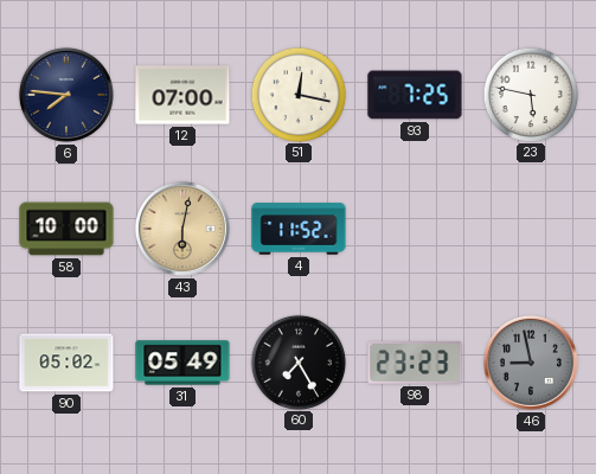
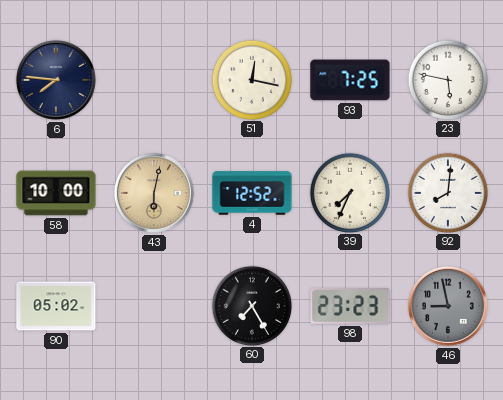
12: 07:00 -> none (182, 95)
4: 11:52 -> 12:52 (252, 193)
39: none -> 7:34 (349, 192)
92: none -> 8:01 (447, 192)
31: 05:49 -> none (182, 363)
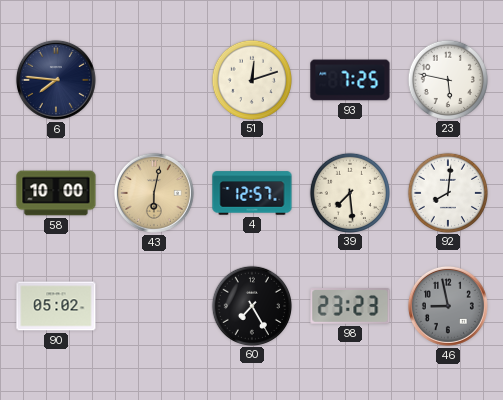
51: 12:17 -> 12:12 (251, 79)
4: 12:52 -> 12:57 (252, 193)
39: 7:34 -> 7:29 (349, 192)
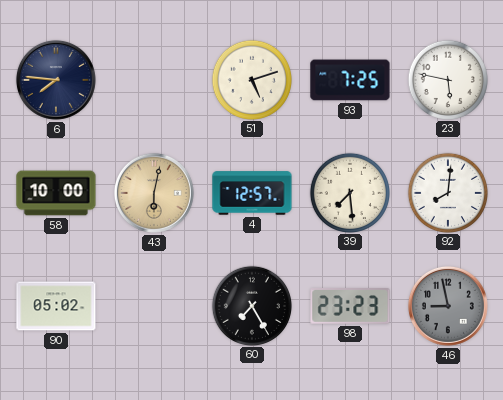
51: 12:12 -> 5:12 (251, 79)
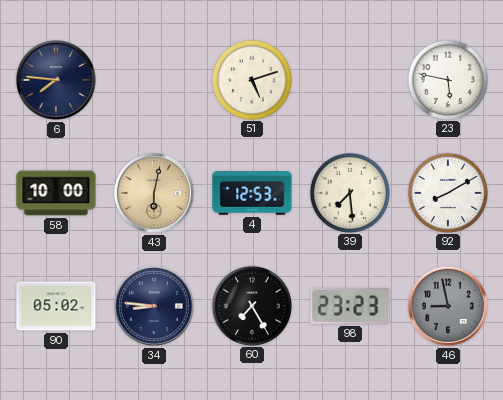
93: 7:25 -> none (350, 80)
4: 12:57 -> 12:53 (252, 193)
92: 8:01 -> 8:10 (447, 192)
34: none -> 8:46 (154, 306)
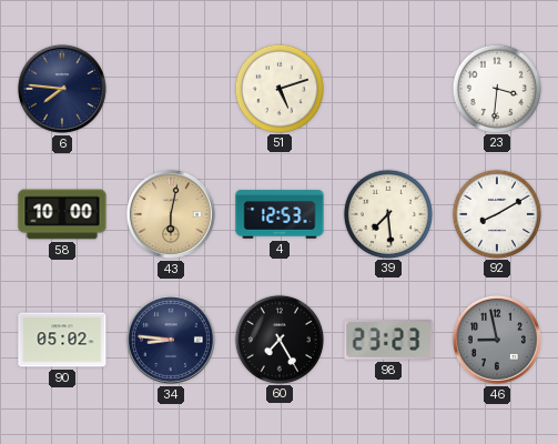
23: 5:47 -> 3:31 (496, 88)
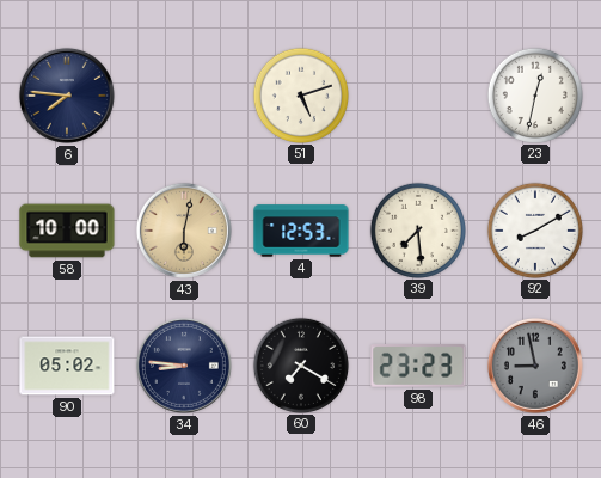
23: 3:31 -> 12:32 (534, 94)
60: 7:25 -> 7:20 (300, 364)
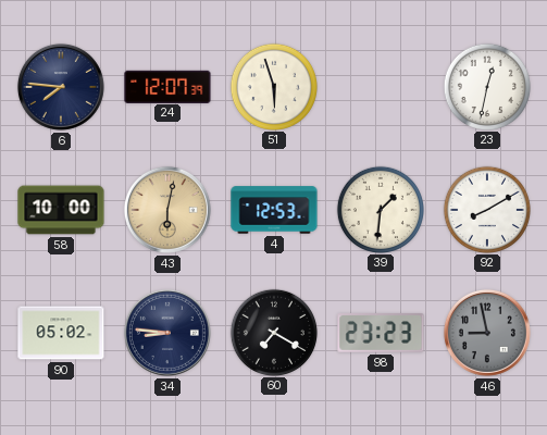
24: none -> 12:07 (167, 86)
51: 5:12 -> 5:57 (273, 86)
39: 7:29 -> 1:31 (380, 209)
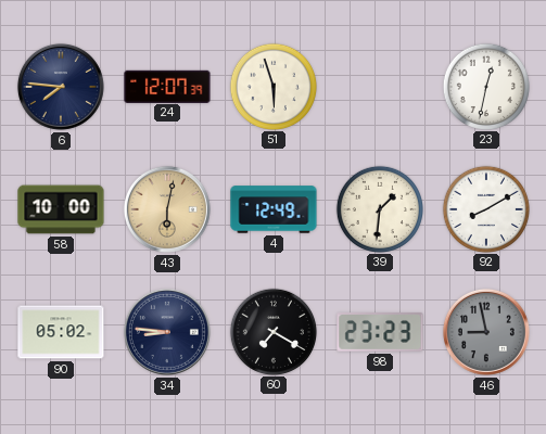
4: 12:53 -> 12:49 (274, 209)
